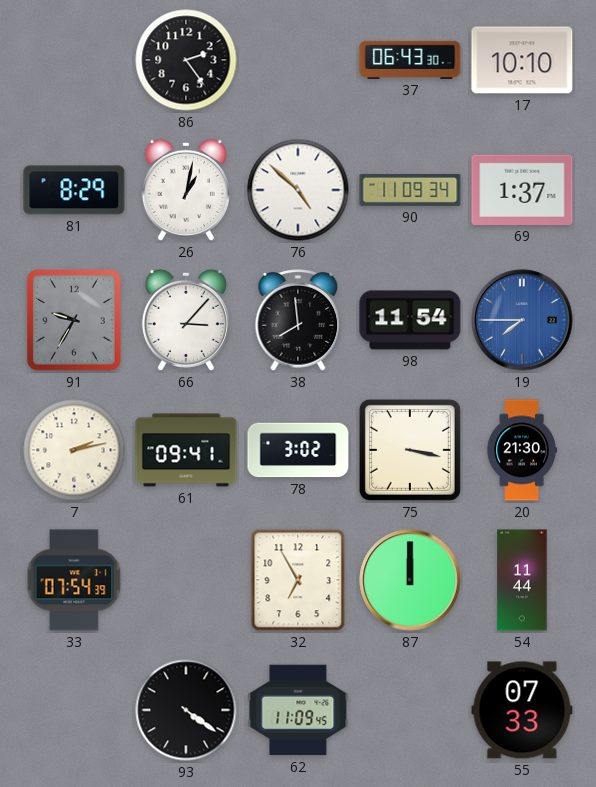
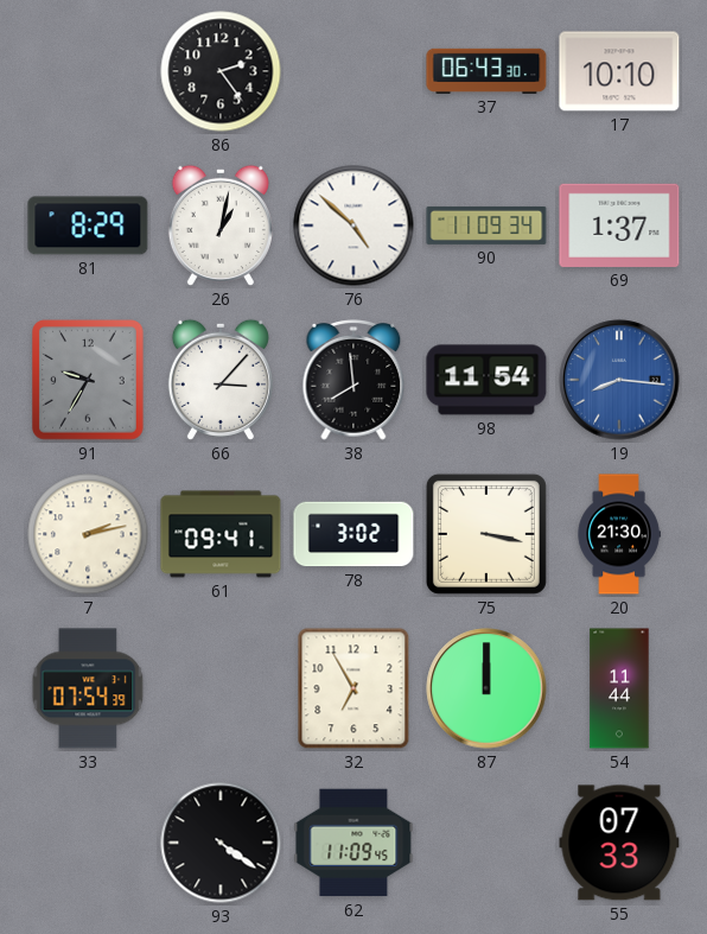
19: 7:45 -> 8:16 (619, 380)
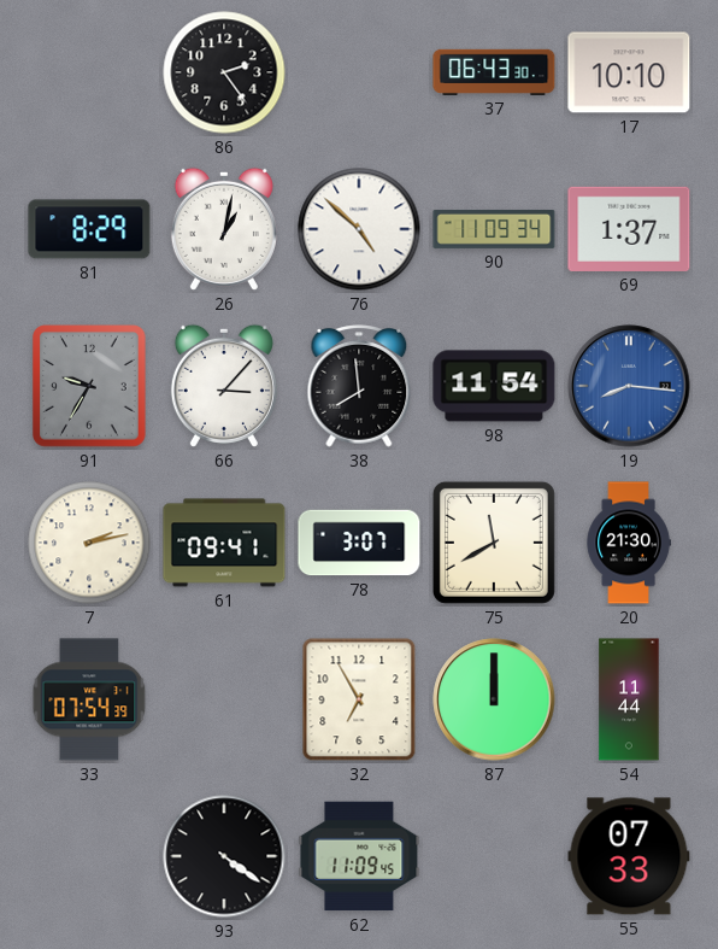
78: 3:02 -> 3:07 (359, 543)
75: 3:17 -> 11:40 (494, 543)
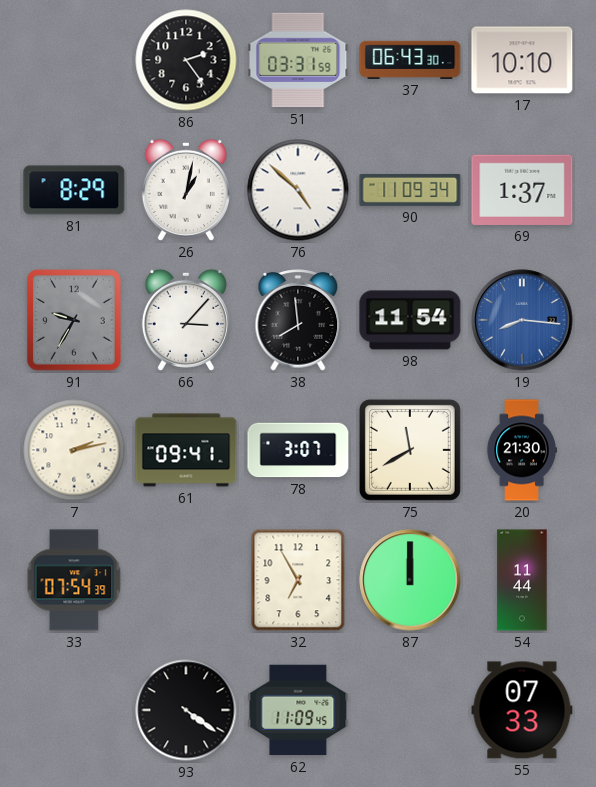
51: none -> 03:31 (298, 60)
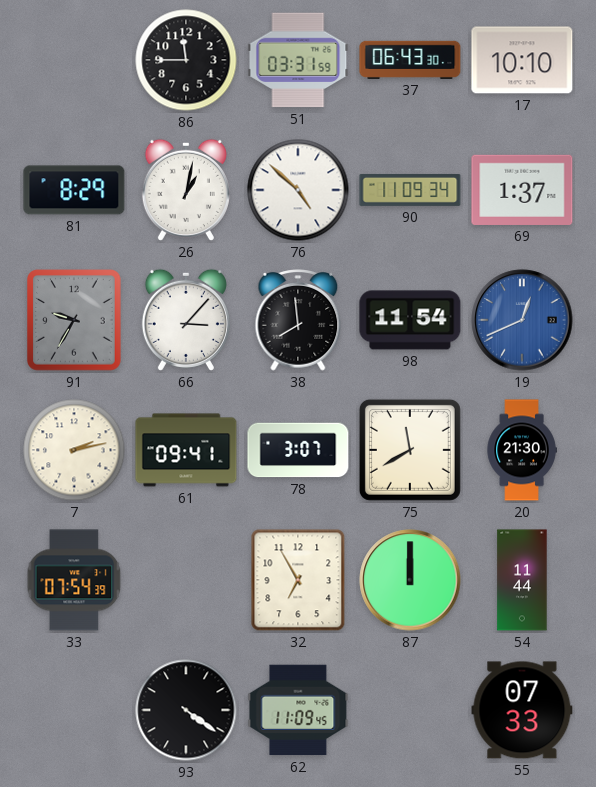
86: 2:24 -> 11:45 (186, 60)
19: 8:16 -> 12:41 (522, 320)
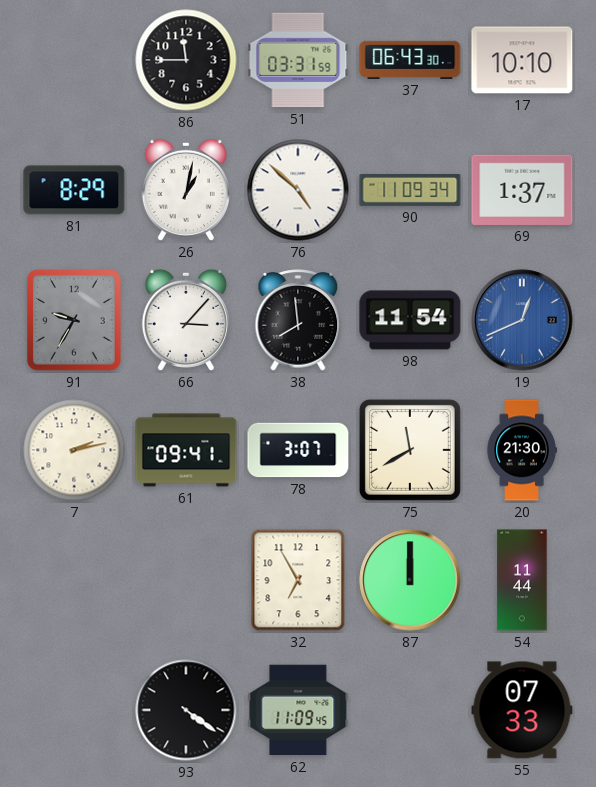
33: 07:54 -> none (74, 580)
